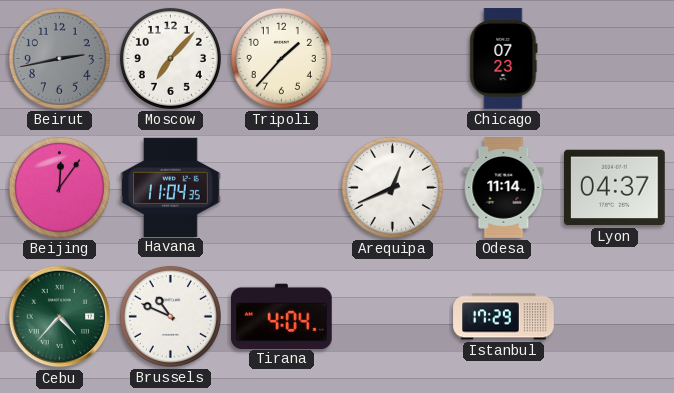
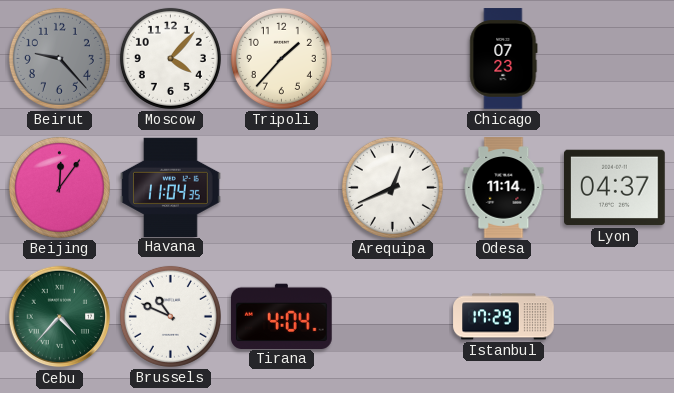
Beirut: 2:43 -> 9:23 (59, 58)
Moscow: 7:07 -> 4:07 (170, 58)
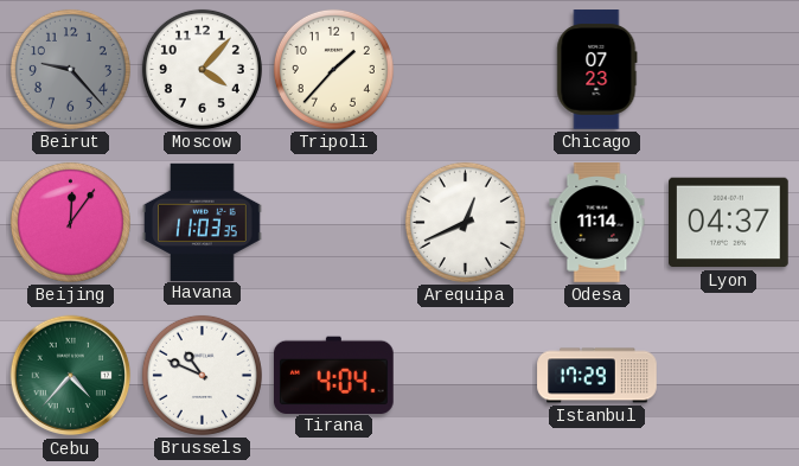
Havana: 11:04 -> 11:03 (203, 222)
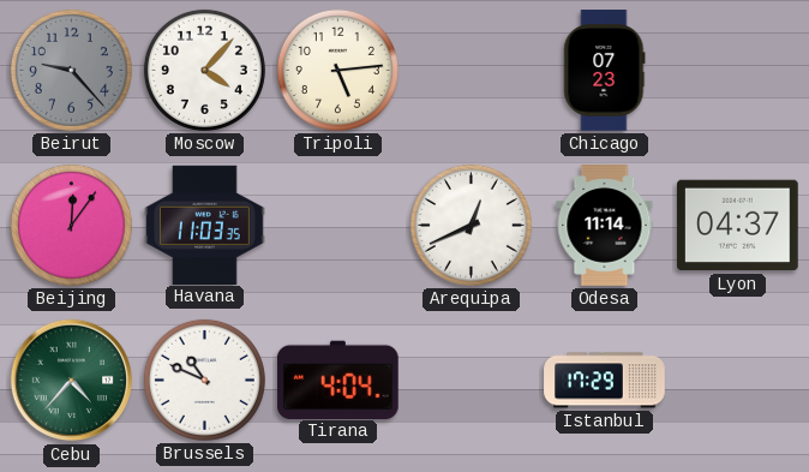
Tripoli: 1:37 -> 5:14 (337, 70)
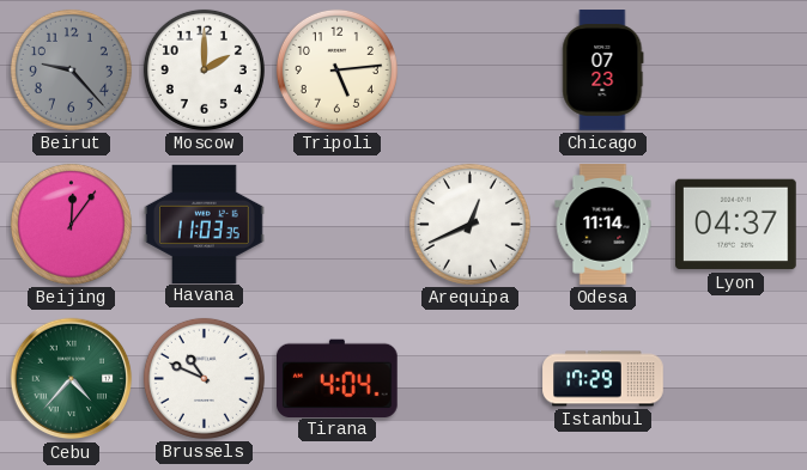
Moscow: 4:07 -> 2:00 (204, 69)
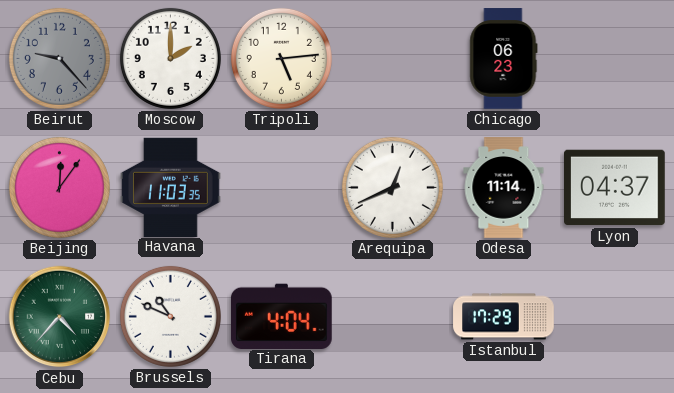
Chicago: 07:23 -> 06:23 (504, 59)
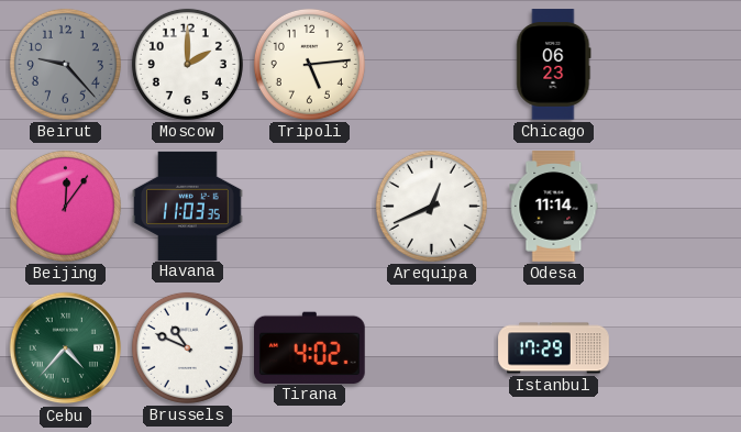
Lyon: 04:37 -> none (615, 188)
Tirana: 4:04 -> 4:02 (310, 347)
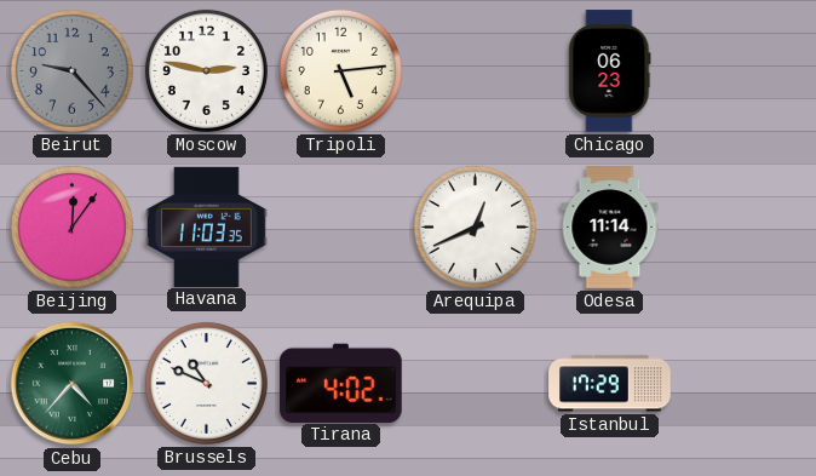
Moscow: 2:00 -> 2:47 (206, 70)
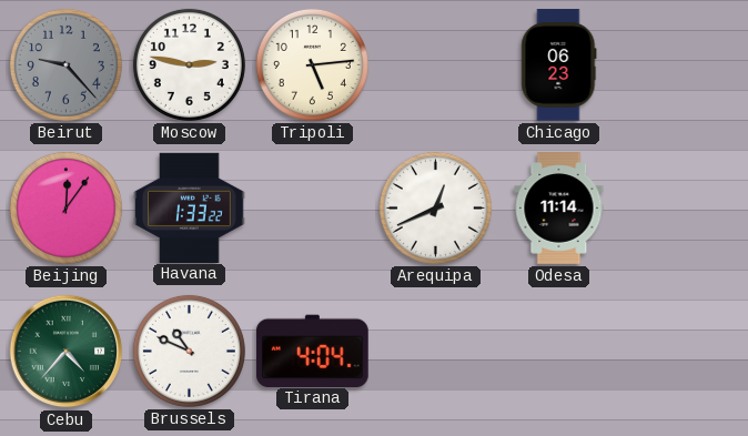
Havana: 11:03 -> 1:33 (190, 207)
Tirana: 4:02 -> 4:04 (313, 351)
Istanbul: 17:29 -> none (610, 384)
